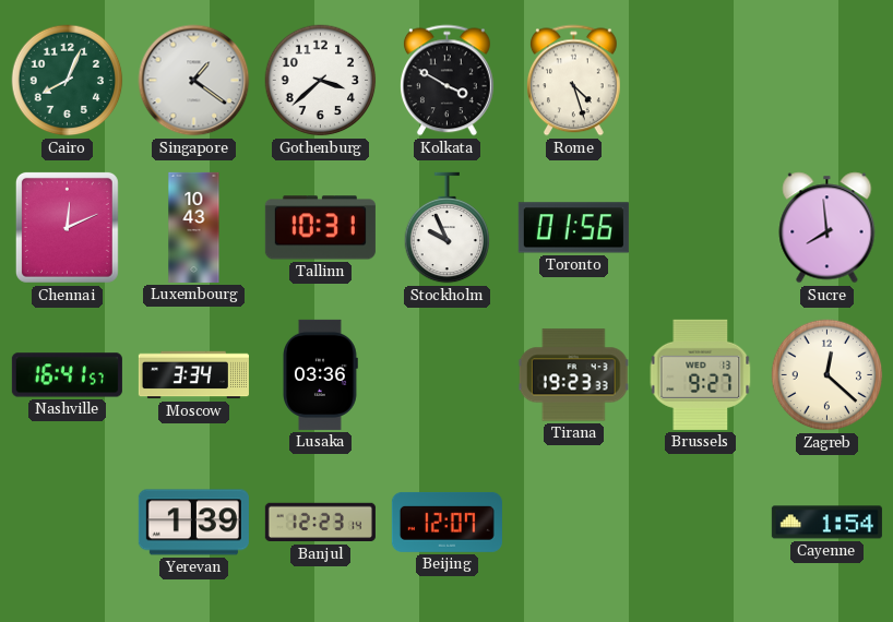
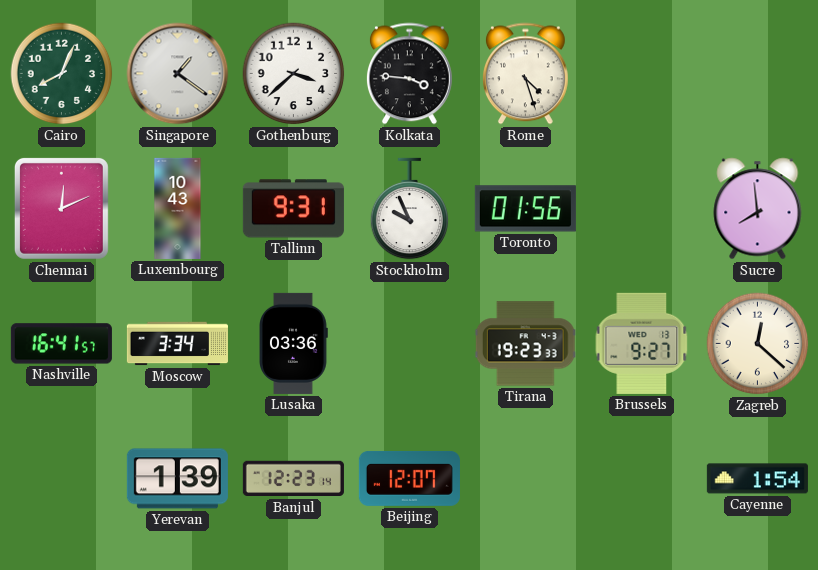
Kolkata: 3:50 -> 3:46 (409, 74)
Tallinn: 10:31 -> 9:31 (293, 209)
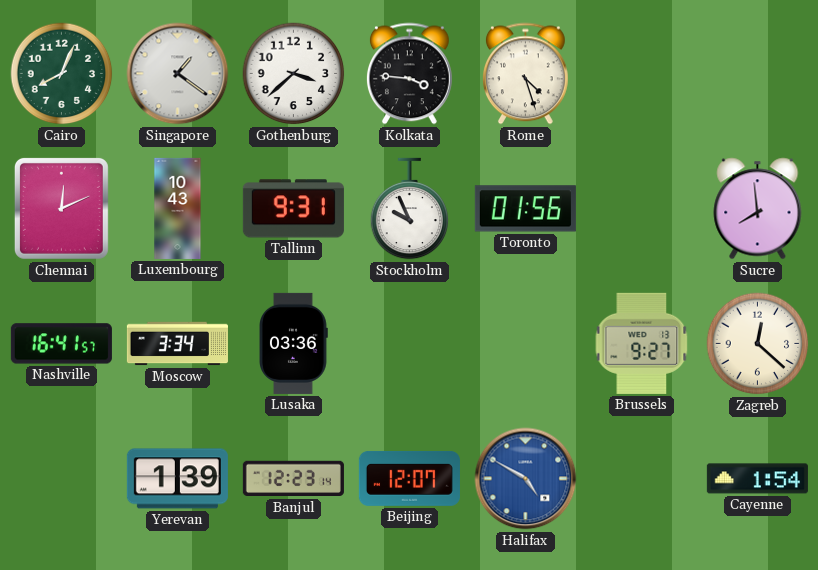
Tirana: 19:23 -> none (525, 344)
Halifax: none -> 4:50 (526, 479)
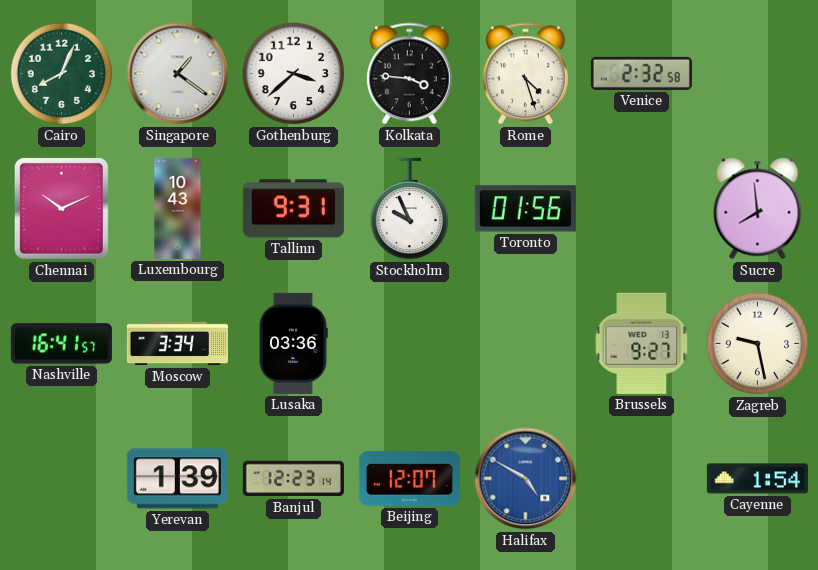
Venice: none -> 2:32 (641, 73)
Chennai: 12:11 -> 10:11 (61, 208)
Zagreb: 12:22 -> 9:28 (758, 344)
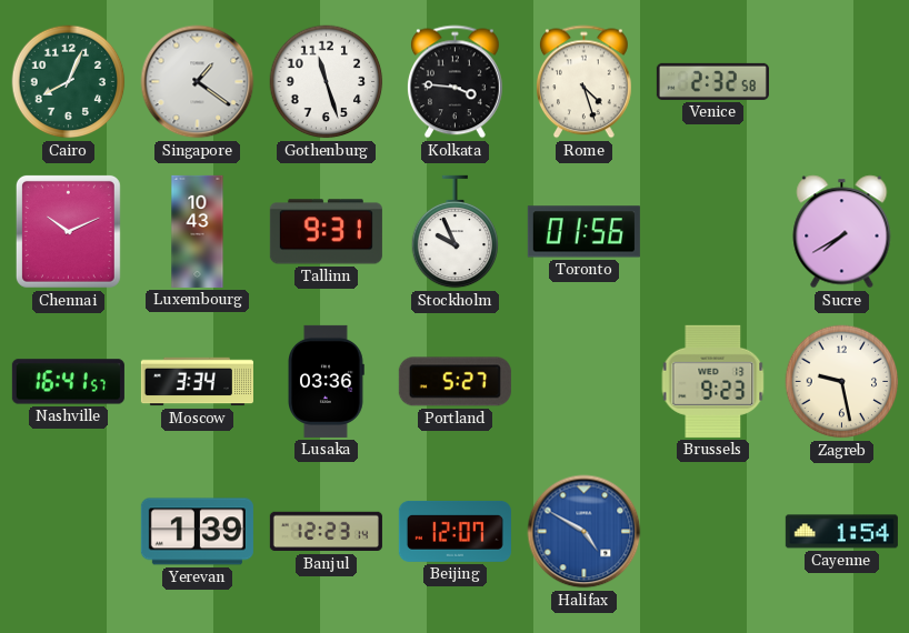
Gothenburg: 3:38 -> 11:27 (327, 82)
Sucre: 7:59 -> 7:40 (842, 232)
Portland: none -> 5:27 (454, 382)
Brussels: 9:27 -> 9:23 (713, 381)
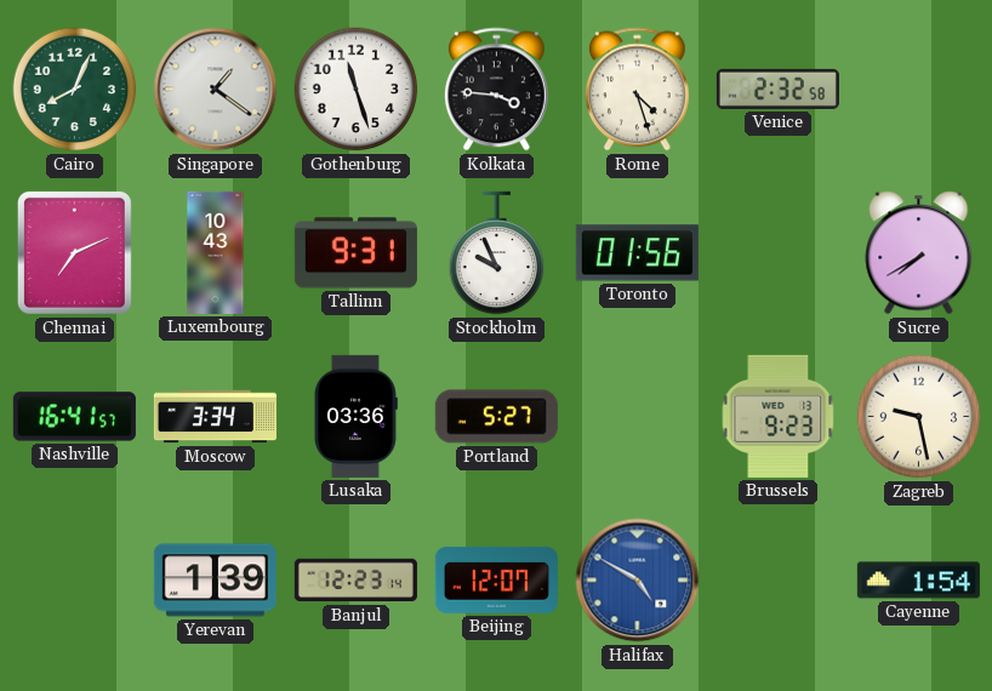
Chennai: 10:11 -> 7:11 (74, 252)
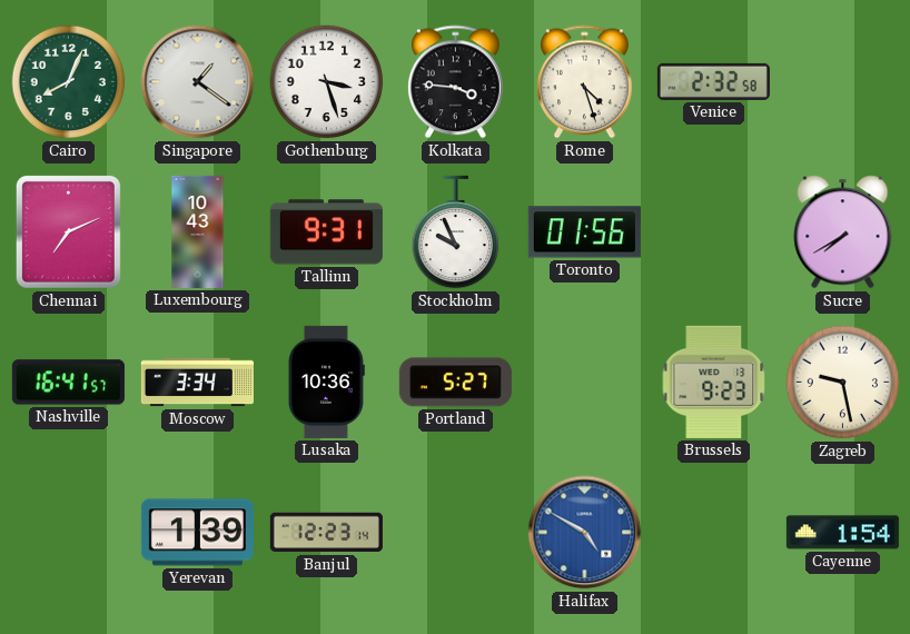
Gothenburg: 11:27 -> 3:27 (327, 82)
Lusaka: 03:36 -> 10:36 (327, 382)
Beijing: 12:07 -> none (496, 579)
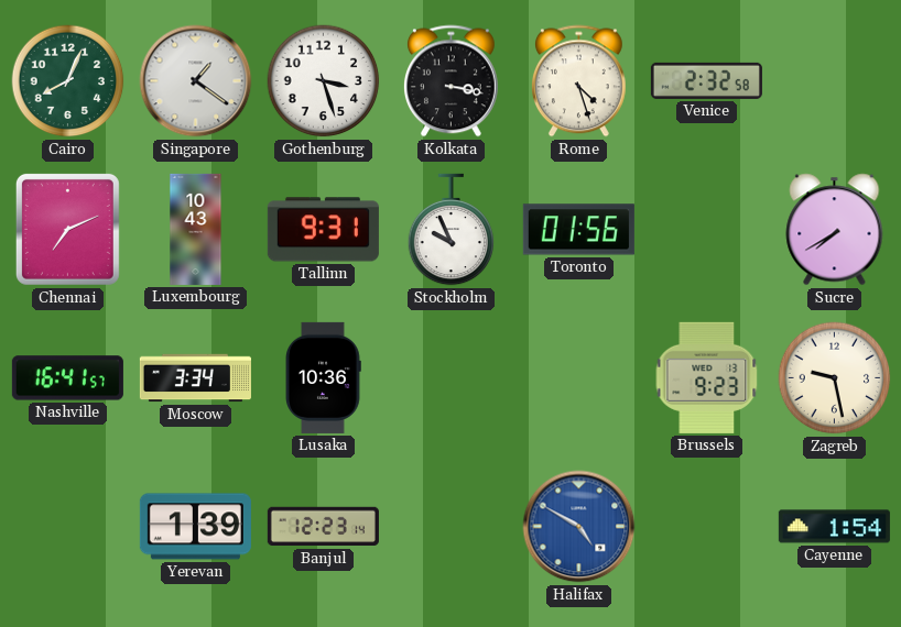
Kolkata: 3:46 -> 3:17 (450, 81)
Portland: 5:27 -> none (455, 383)
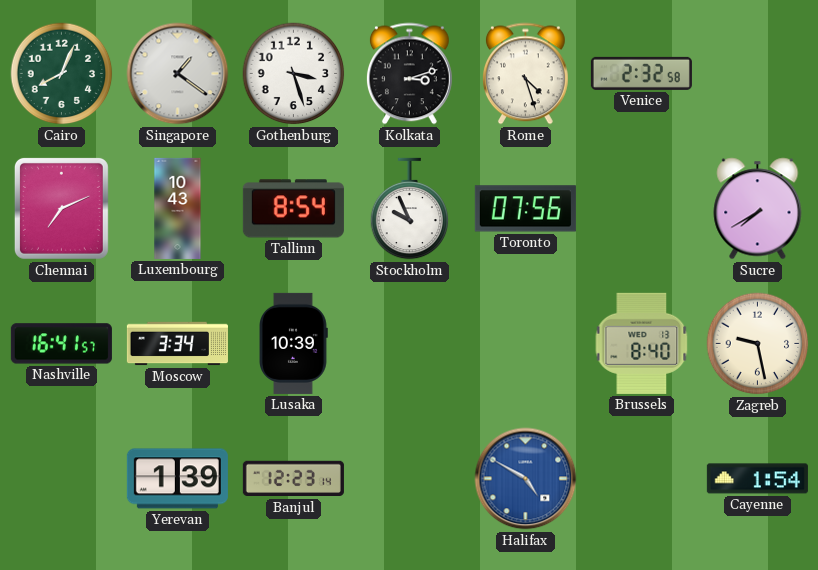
Kolkata: 3:17 -> 3:12 (409, 74)
Tallinn: 9:31 -> 8:54 (293, 209)
Toronto: 01:56 -> 07:56 (525, 209)
Lusaka: 10:36 -> 10:39 (294, 343)
Brussels: 9:23 -> 8:40 (642, 343)
